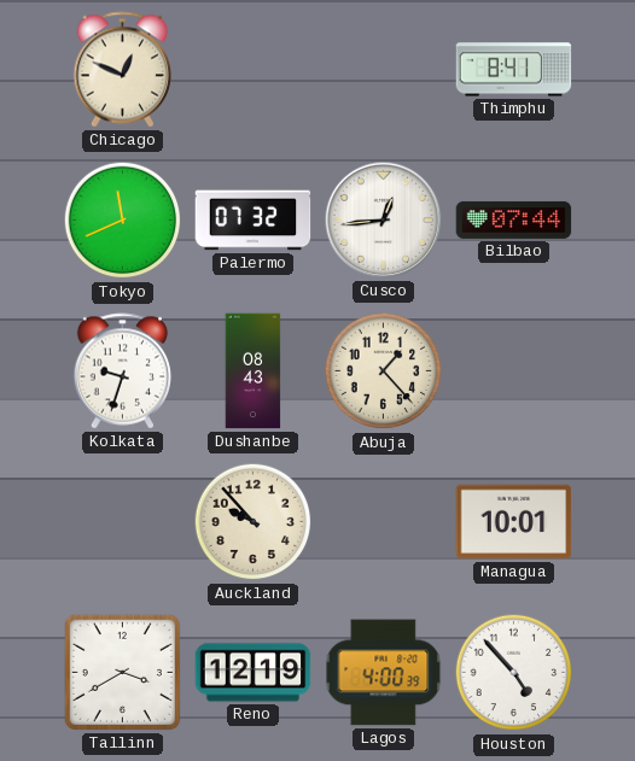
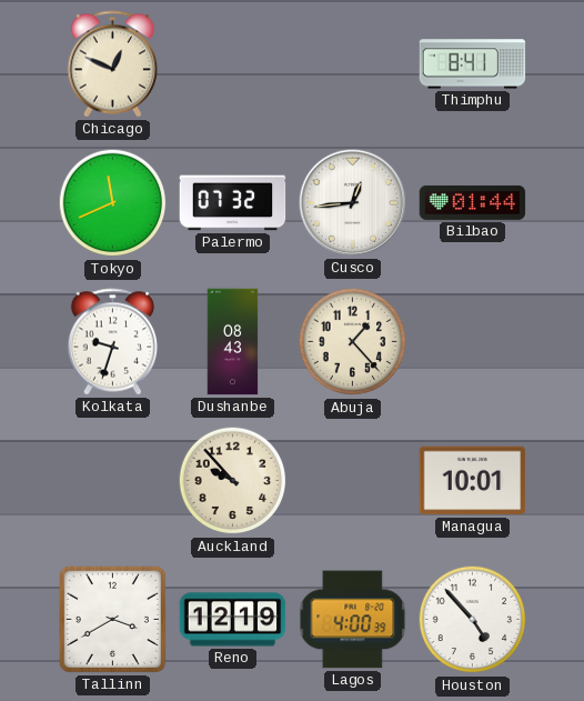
Bilbao: 07:44 -> 01:44 (473, 202)
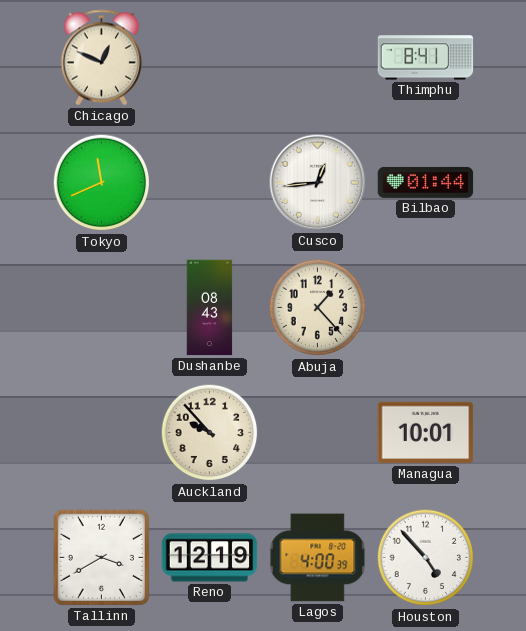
Palermo: 07:32 -> none (233, 203)
Kolkata: 9:33 -> none (113, 342)
